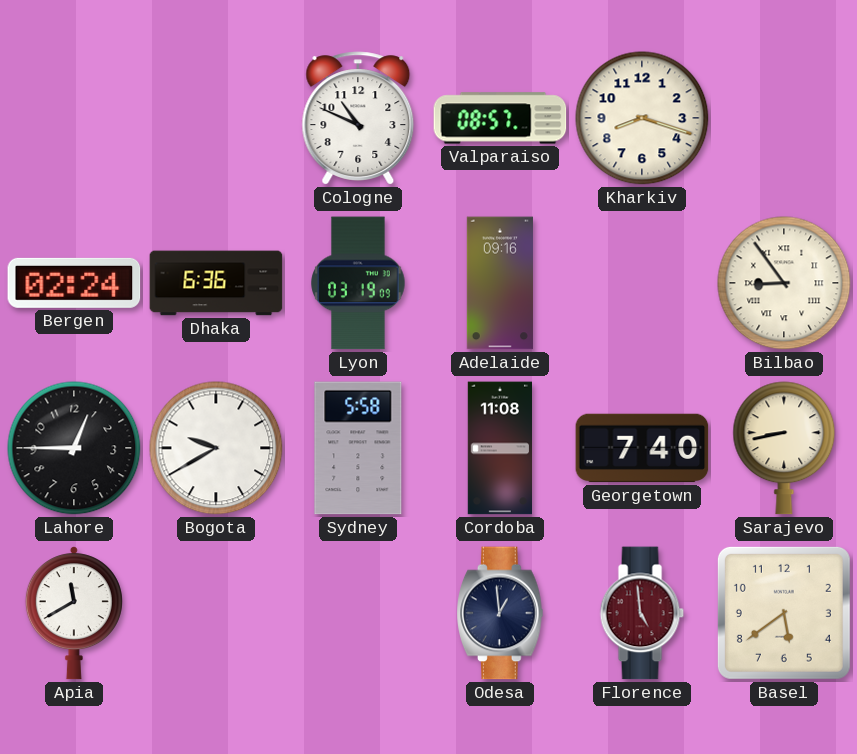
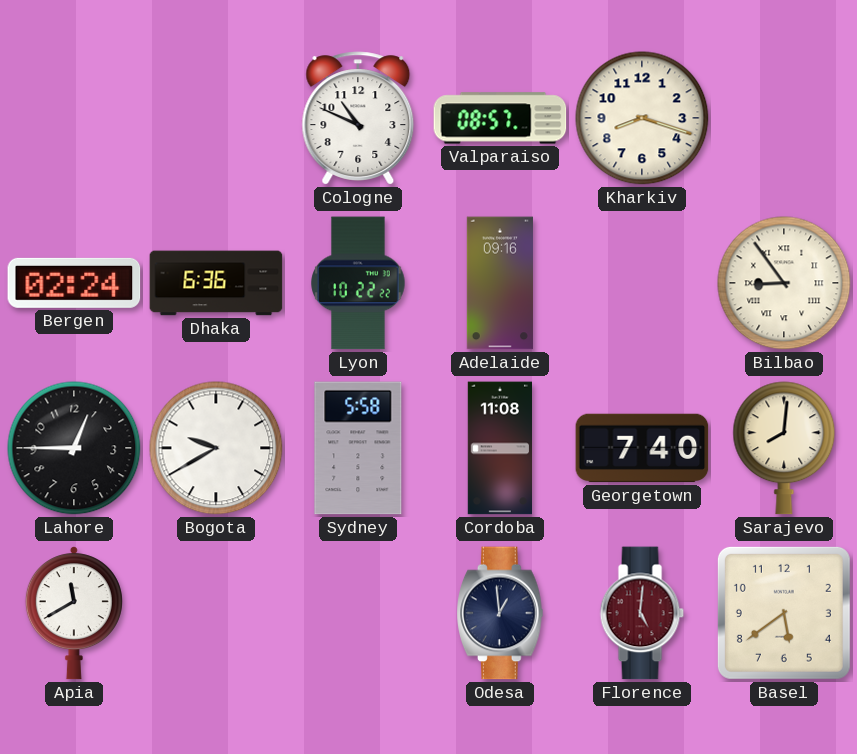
Lyon: 03:19 -> 10:22 (358, 283)
Sarajevo: 8:43 -> 8:01 (784, 448)
Florence: 4:59 -> 5:01 (642, 613)
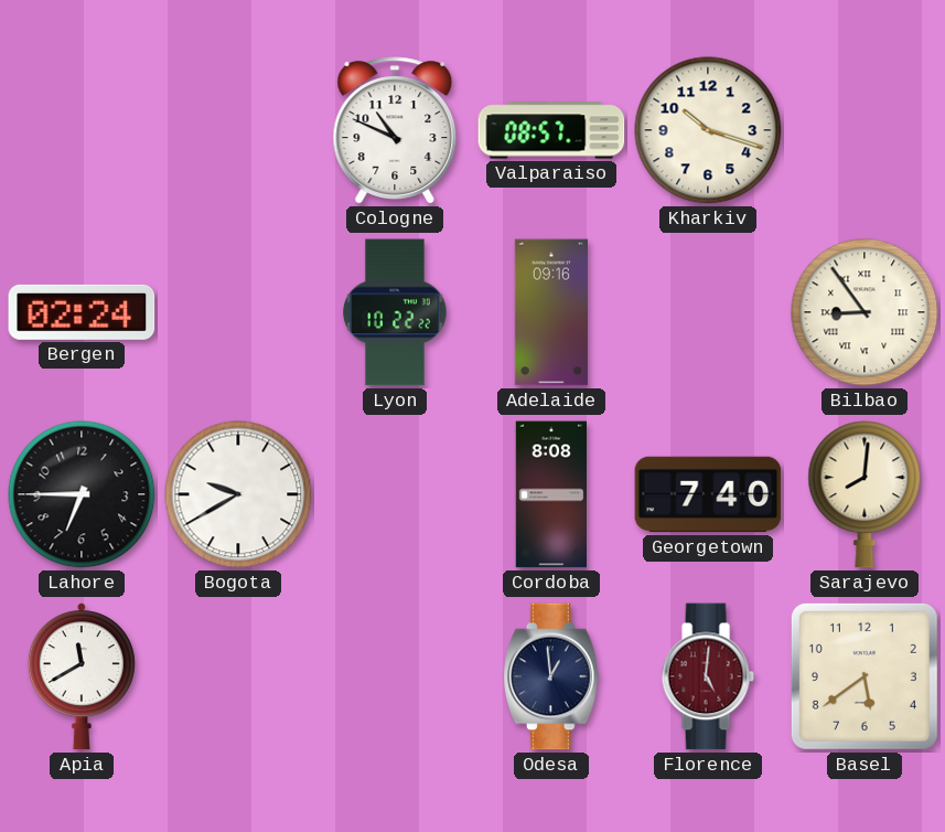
Kharkiv: 8:18 -> 10:18 (708, 130)
Dhaka: 6:36 -> none (216, 283)
Lahore: 12:45 -> 6:45 (82, 494)
Sydney: 5:58 -> none (358, 448)
Cordoba: 11:08 -> 8:08 (550, 494)
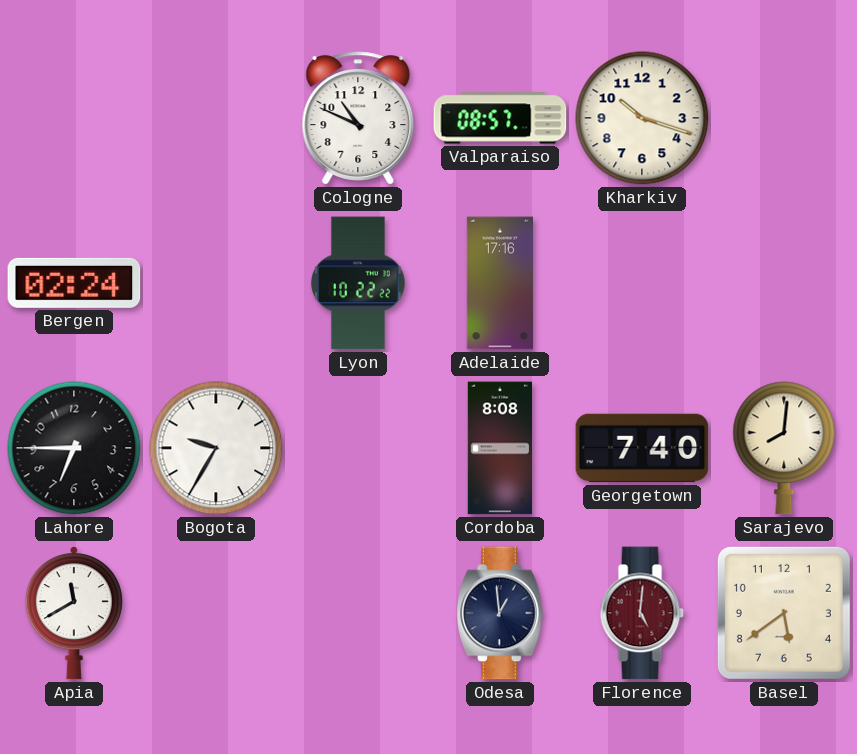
Adelaide: 09:16 -> 17:16 (500, 283)
Bilbao: 8:54 -> none (865, 312)
Bogota: 9:40 -> 9:35 (216, 448)
